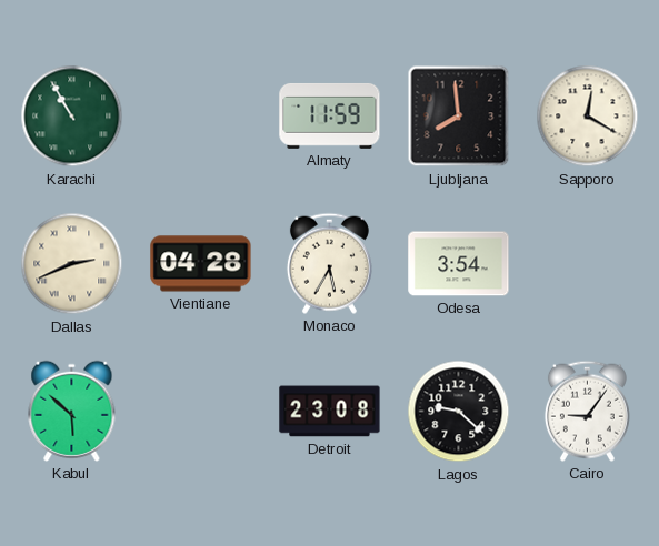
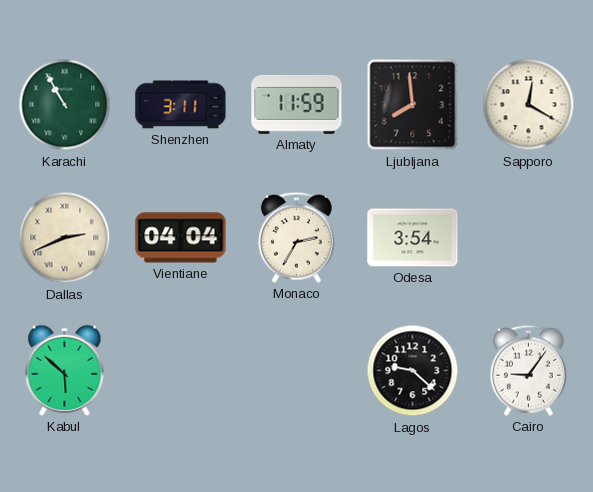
Shenzhen: none -> 3:11 (181, 105)
Vientiane: 04:28 -> 04:04 (181, 238)
Monaco: 5:35 -> 2:35 (296, 237)
Detroit: 23:08 -> none (330, 412)
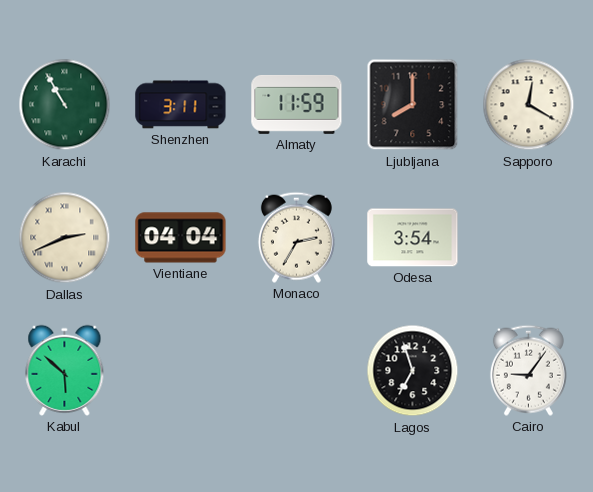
Ljubljana: 7:59 -> 8:00 (413, 105)
Lagos: 9:22 -> 6:57 (413, 371)
